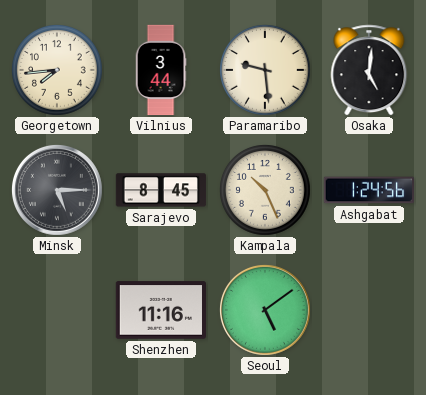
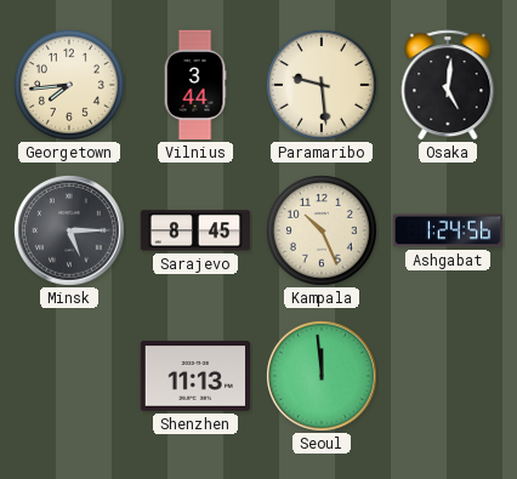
Shenzhen: 11:16 -> 11:13 (194, 376)
Seoul: 5:09 -> 11:59 (322, 376)
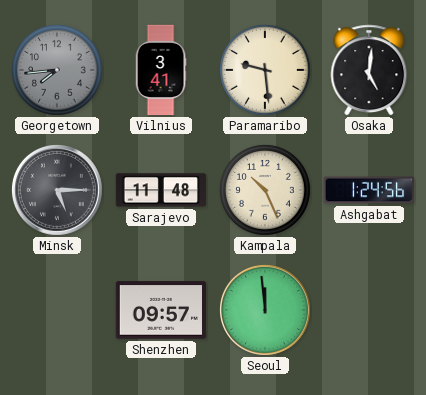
Georgetown dial: cream -> grey (58, 71)
Vilnius: 3:44 -> 3:41 (161, 70)
Sarajevo: 8:45 -> 11:48 (161, 190)
Shenzhen: 11:13 -> 09:57 (160, 310)
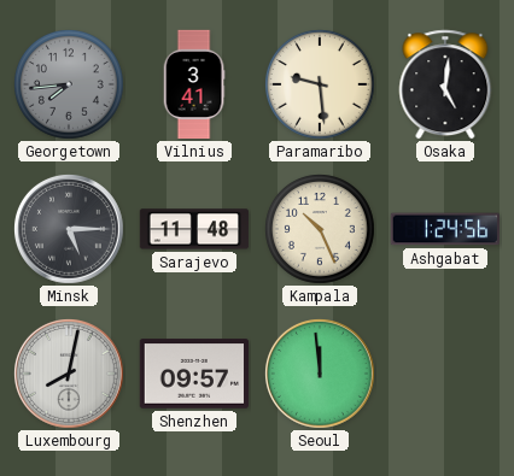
Luxembourg: none -> 8:02 (69, 374)
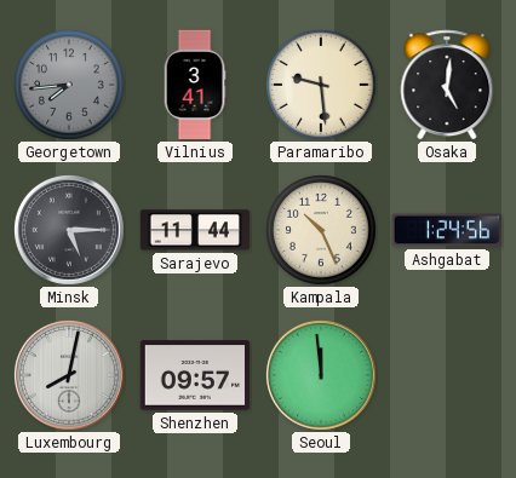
Sarajevo: 11:48 -> 11:44 (195, 230)
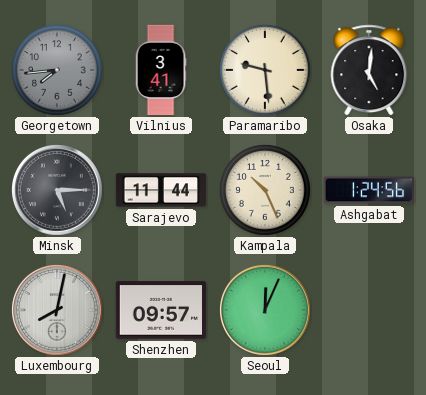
Seoul: 11:59 -> 12:04 (265, 310)
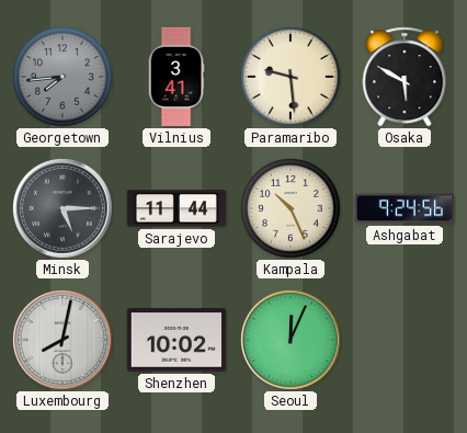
Osaka: 5:01 -> 5:50 (405, 77)
Ashgabat: 1:24 -> 9:24 (403, 208)
Shenzhen: 09:57 -> 10:02 (175, 340)
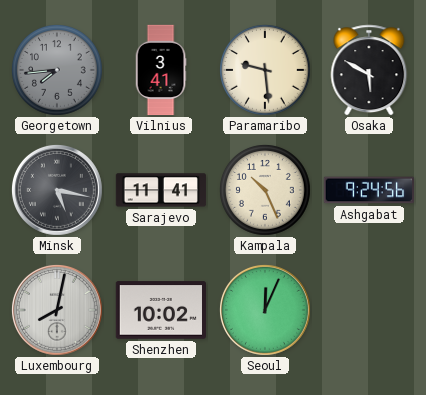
Minsk: 5:15 -> 5:17 (57, 190)
Sarajevo: 11:44 -> 11:41 (161, 190)
